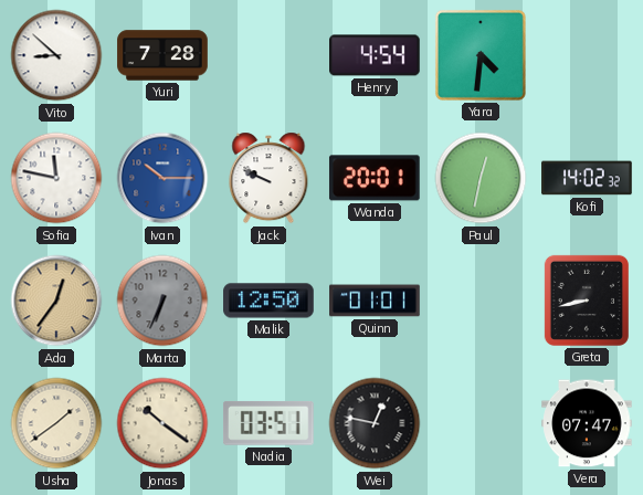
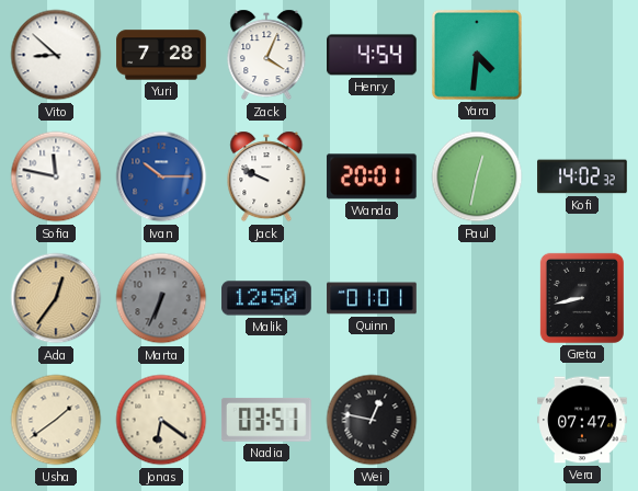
Zack: none -> 4:04 (266, 55)
Jonas: 10:21 -> 6:21 (161, 420)
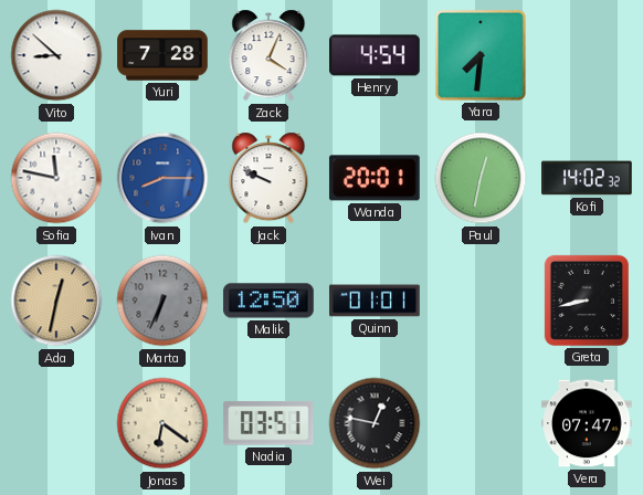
Yara: 4:31 -> 7:31 (481, 55)
Ivan: 10:15 -> 8:15 (162, 178)
Ada: 12:36 -> 12:32 (56, 301)
Usha: 1:39 -> none (56, 420)
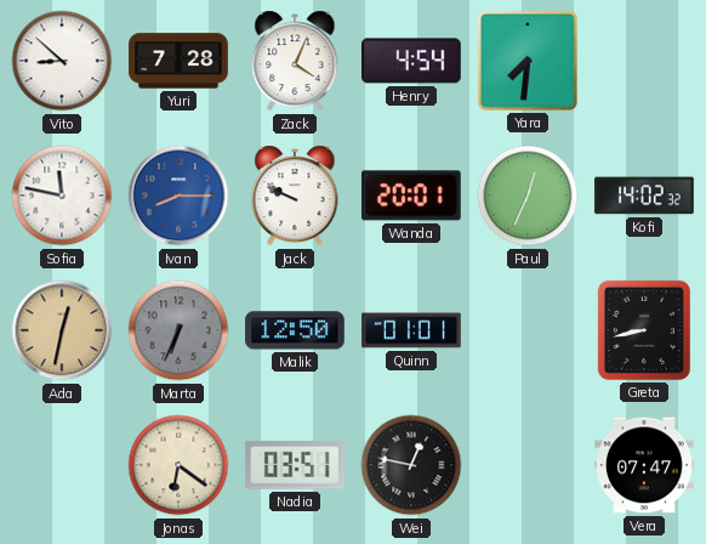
Paul: 12:32 -> 12:34 (528, 195)
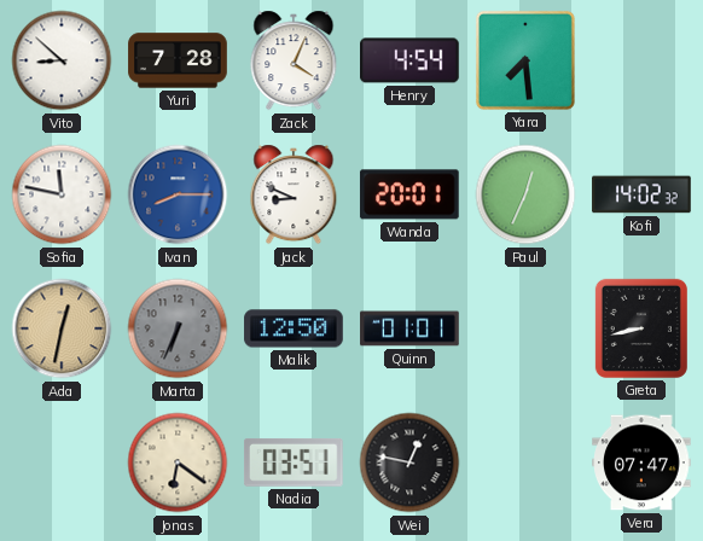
Yara: 7:31 -> 7:29 (525, 60)
Jack: 9:49 -> 8:49 (294, 194)
